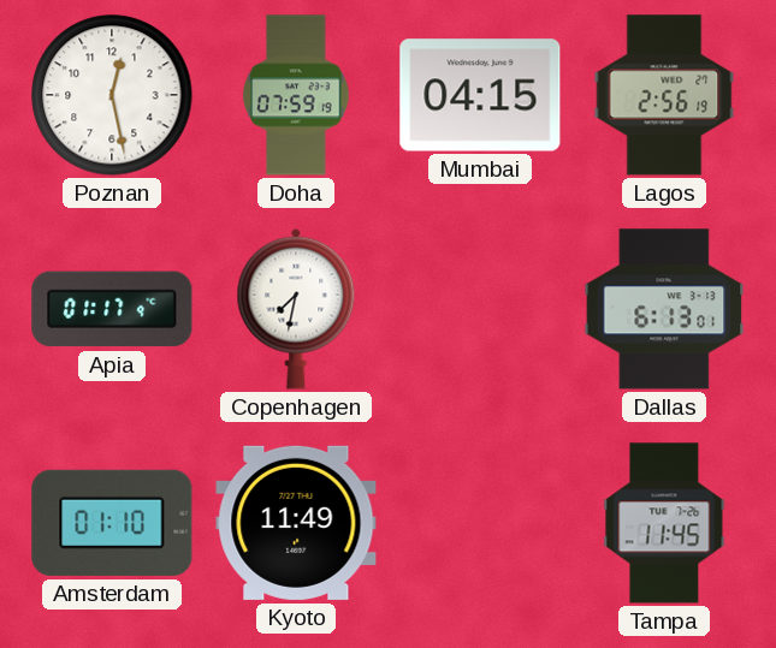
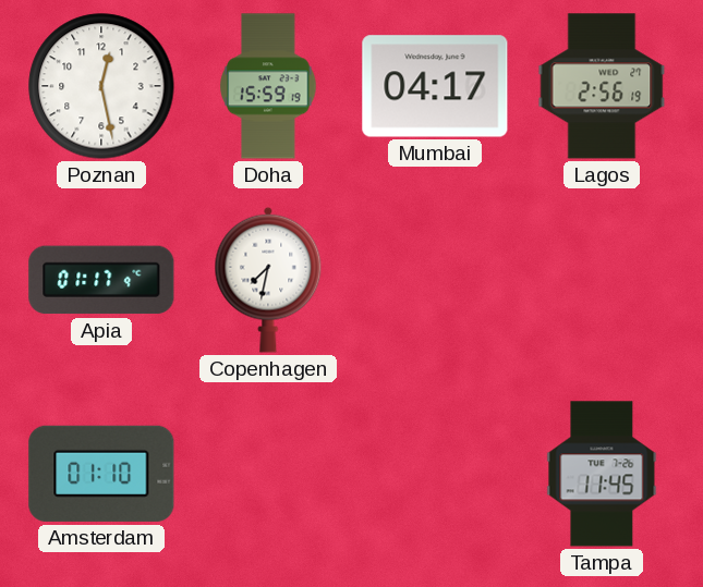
Doha: 07:59 -> 15:59 (268, 86)
Mumbai: 04:15 -> 04:17 (435, 86)
Dallas: 6:13 -> none (664, 309)
Kyoto: 11:49 -> none (296, 523)
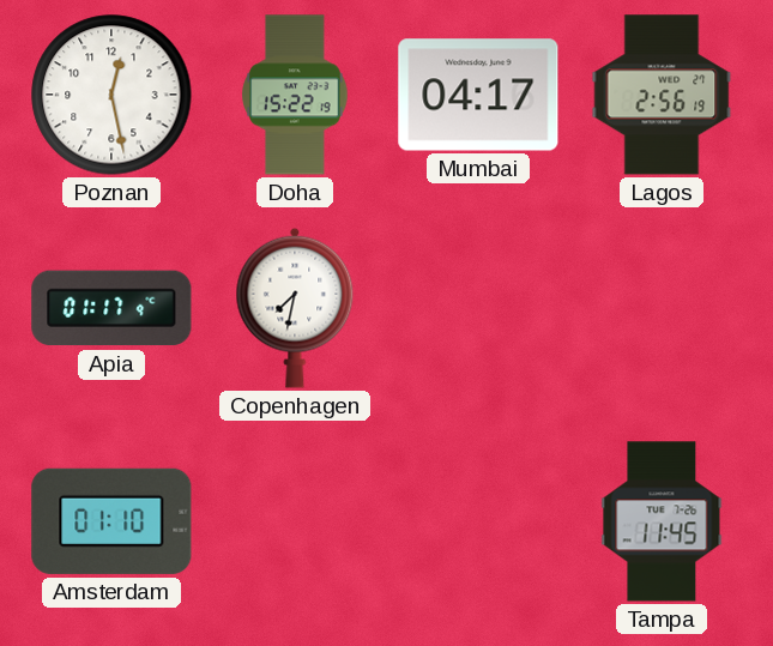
Doha: 15:59 -> 15:22 (295, 95)
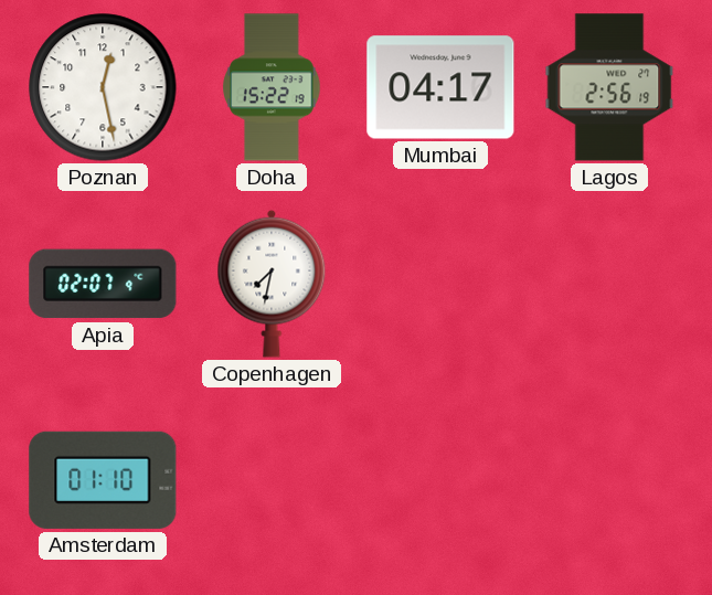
Apia: 01:17 -> 02:07 (103, 284)
Tampa: 11:45 -> none (662, 521)
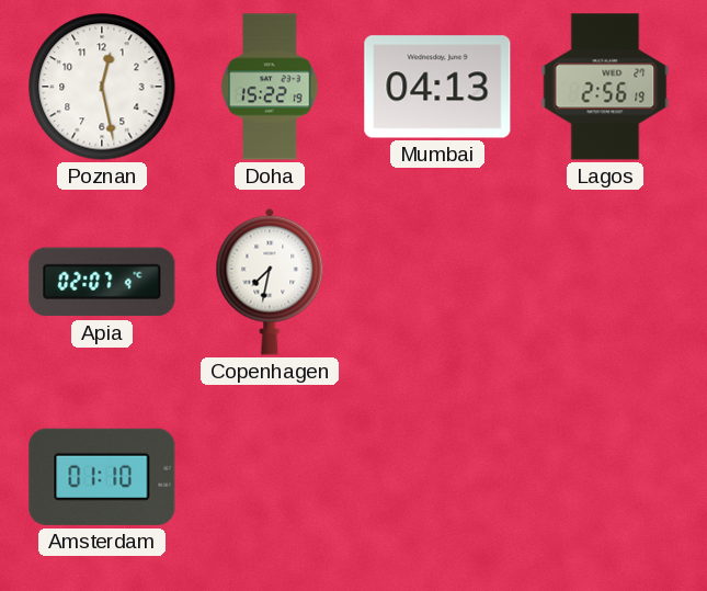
Mumbai: 04:17 -> 04:13 (437, 87)
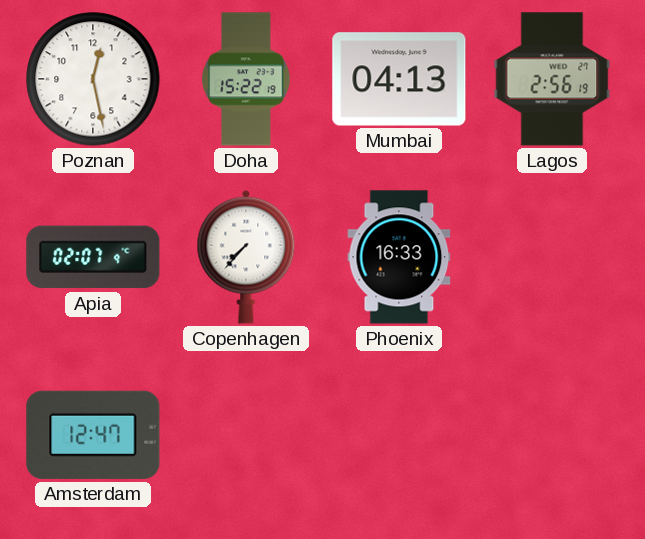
Copenhagen: 7:32 -> 7:37 (246, 257)
Phoenix: none -> 16:33 (399, 257)
Amsterdam: 01:10 -> 12:47 (93, 435)
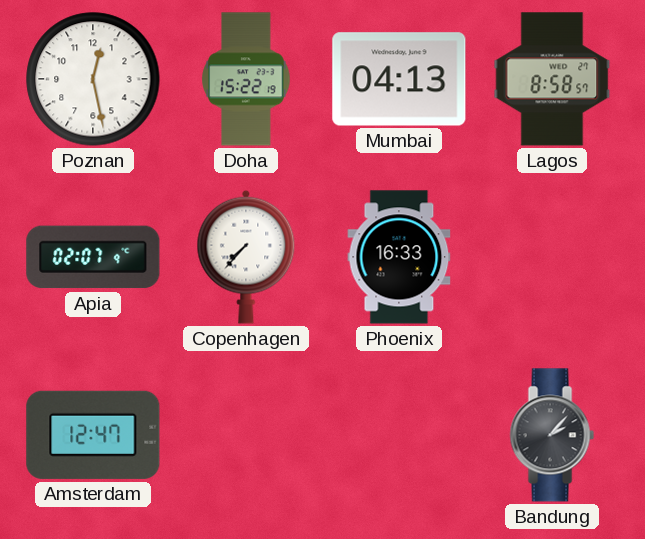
Lagos: 2:56 -> 8:58 (552, 79)
Bandung: none -> 2:07 (552, 435)
